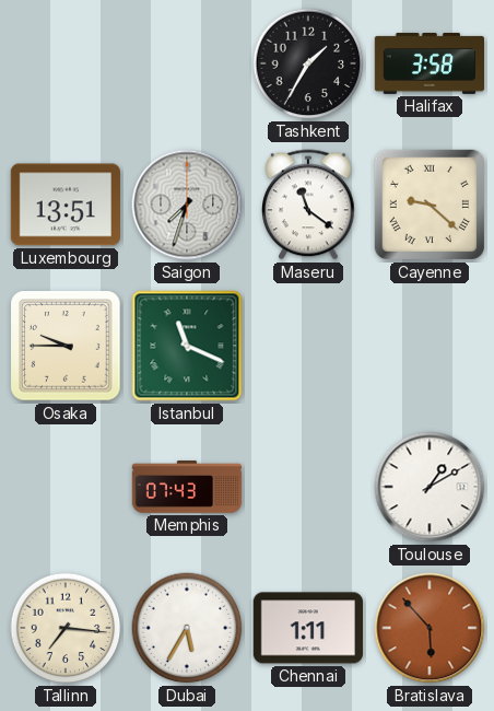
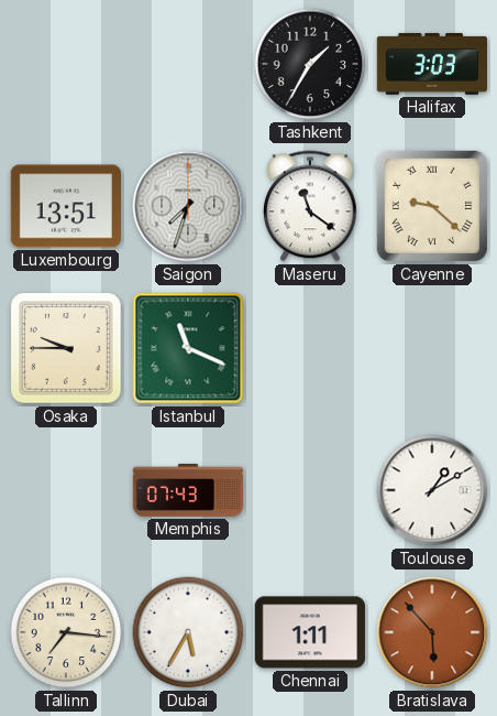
Halifax: 3:58 -> 3:03 (431, 64)
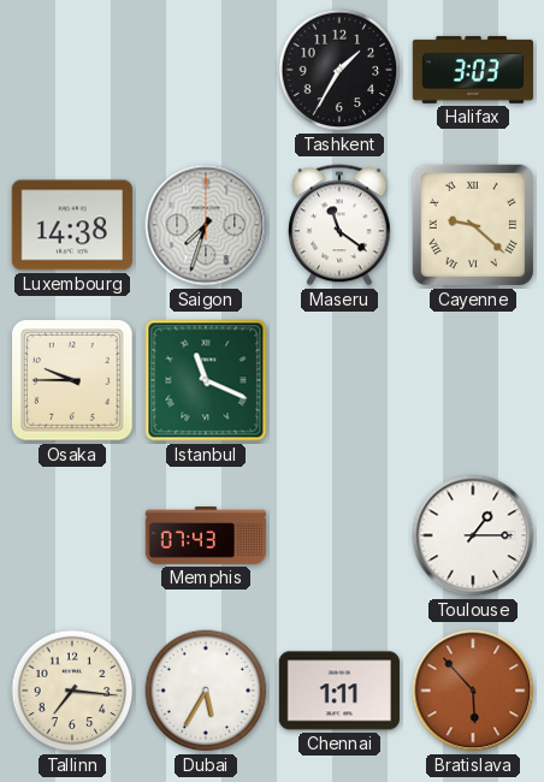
Luxembourg: 13:51 -> 14:38 (72, 225)
Toulouse: 1:10 -> 1:15 (473, 535)
